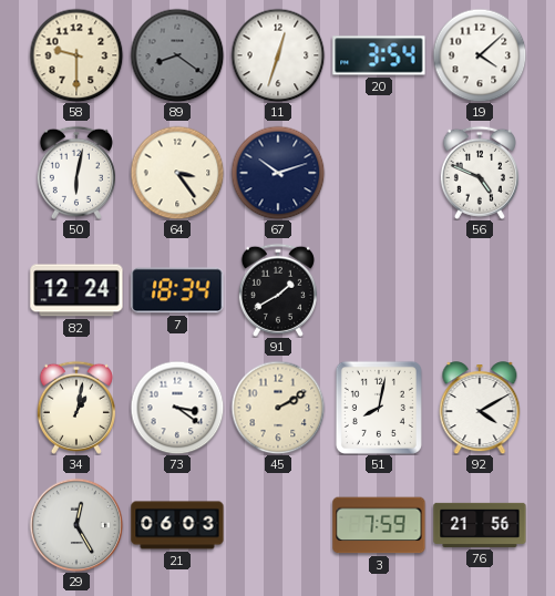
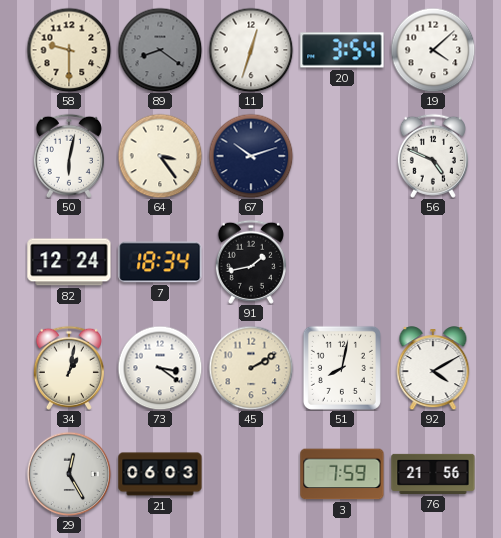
91: 1:40 -> 1:43 (251, 262)
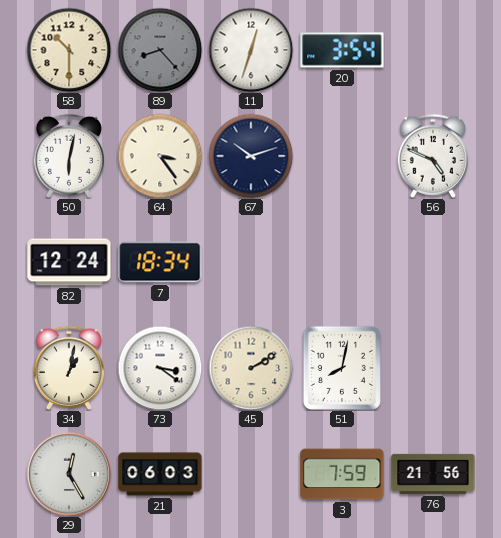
58: 9:30 -> 10:30 (69, 50)
89: 8:21 -> 8:23 (160, 50)
19: 4:08 -> none (433, 50)
91: 1:43 -> none (251, 262)
92: 4:10 -> none (433, 368)
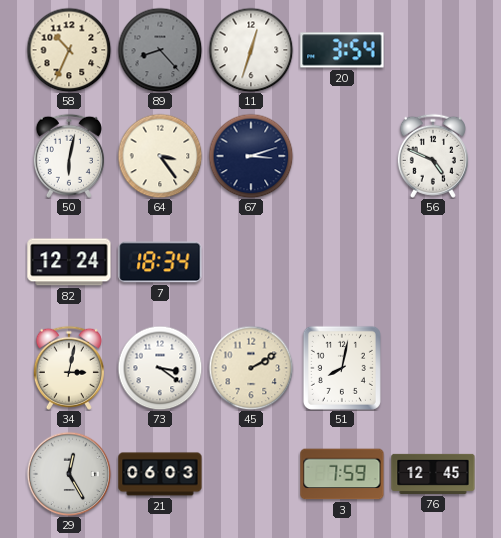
58: 10:30 -> 10:34 (69, 50)
67: 10:12 -> 3:12 (251, 156)
34: 1:02 -> 3:02 (69, 368)
76: 21:56 -> 12:45 (433, 474)
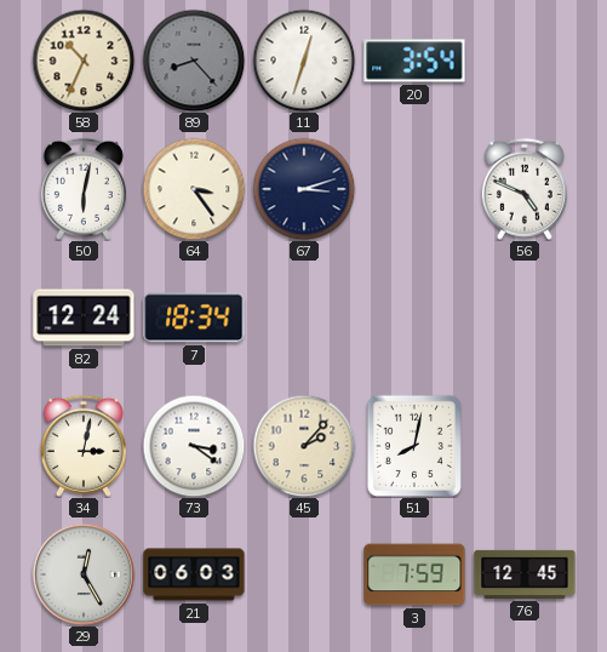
45: 2:10 -> 2:07 (304, 446)
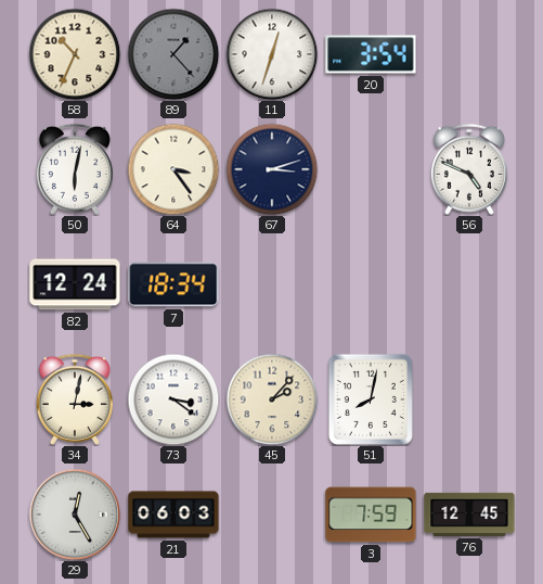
89: 8:23 -> 1:23 (173, 54)
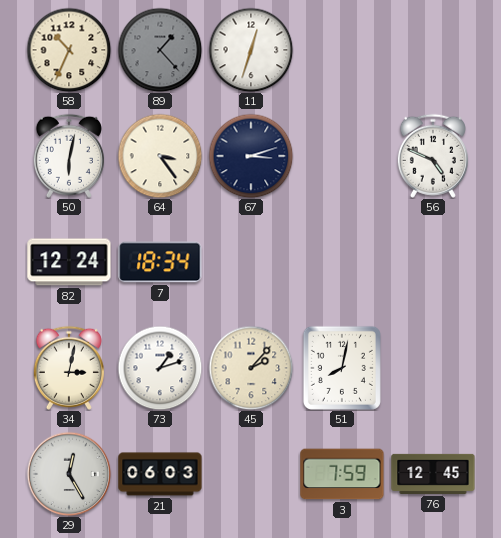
20: 3:54 -> none (371, 54)
73: 3:21 -> 1:12 (160, 368)
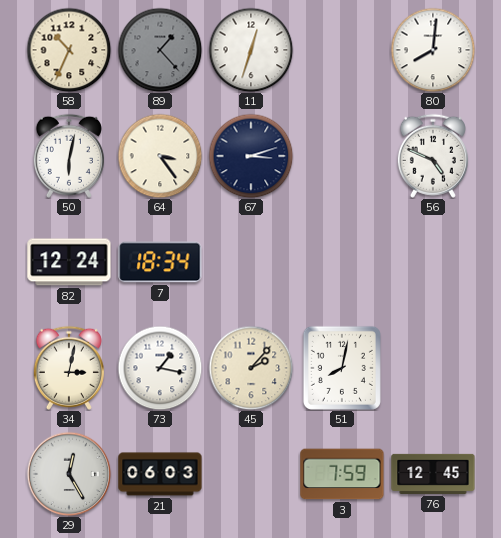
80: none -> 8:01 (433, 50)
73: 1:12 -> 1:17 (160, 368)
